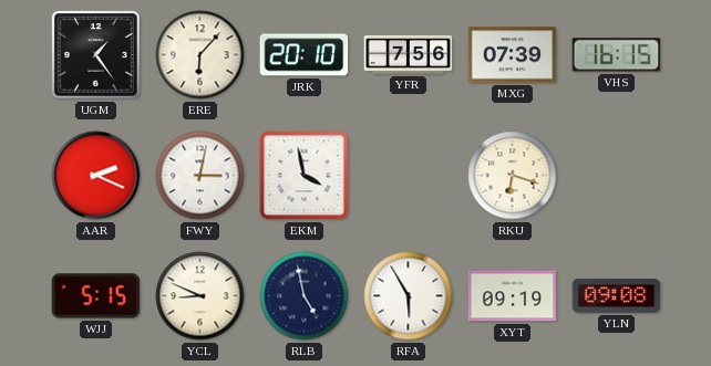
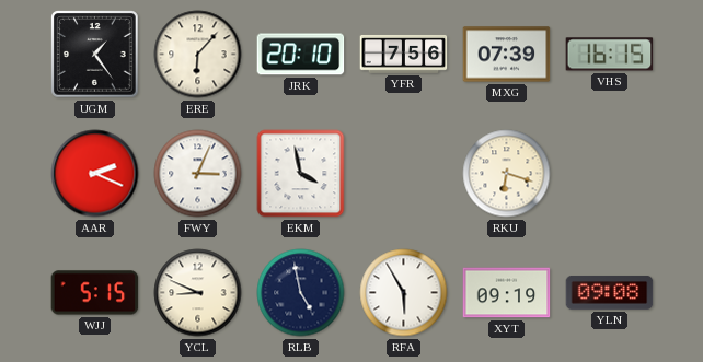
FWY: 3:02 -> 3:04 (198, 174)
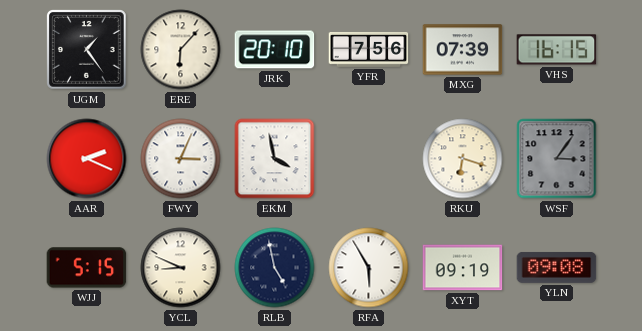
WSF: none -> 3:06 (557, 159)
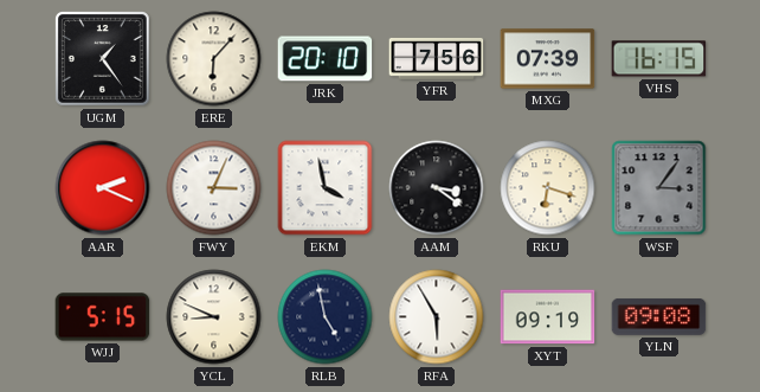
AAM: none -> 3:21 (437, 188)
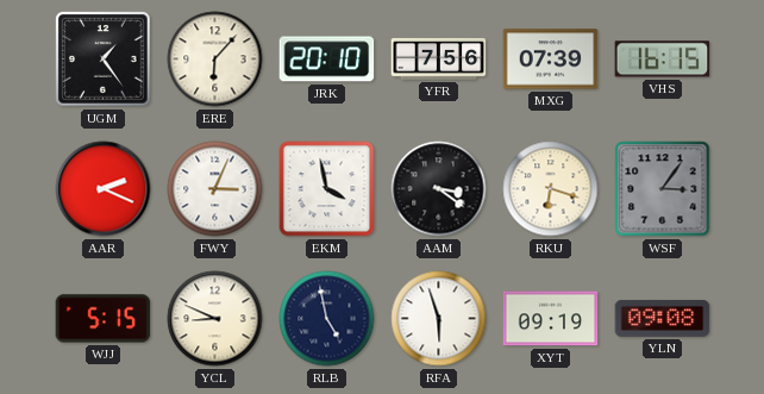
RFA: 5:55 -> 5:57 (439, 319)
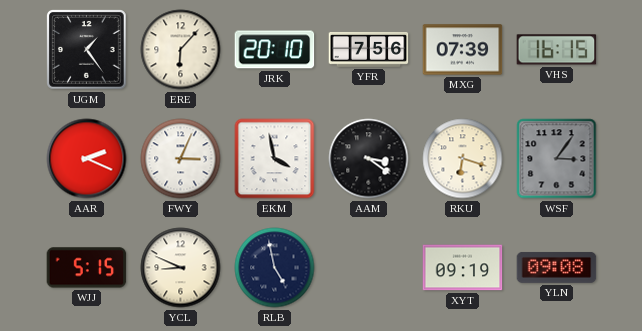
RFA: 5:57 -> none (439, 319)
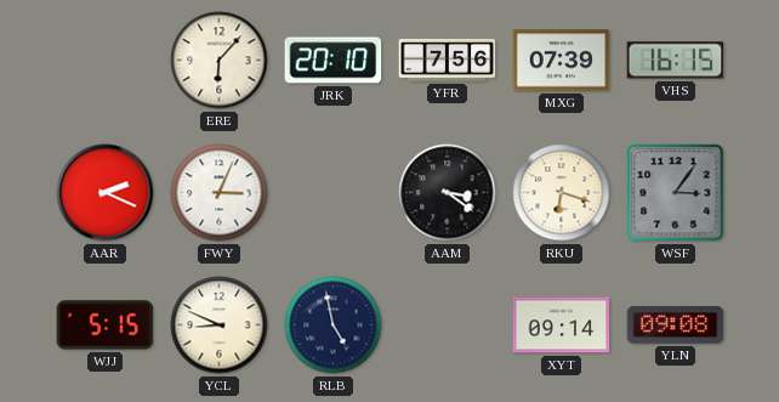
UGM: 1:24 -> none (87, 50)
EKM: 3:58 -> none (275, 159)
XYT: 09:19 -> 09:14 (562, 325)
